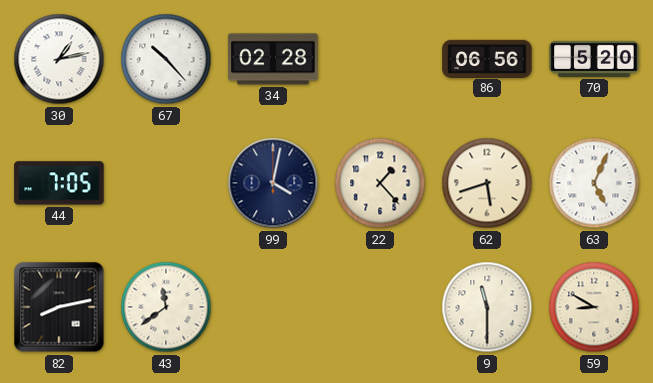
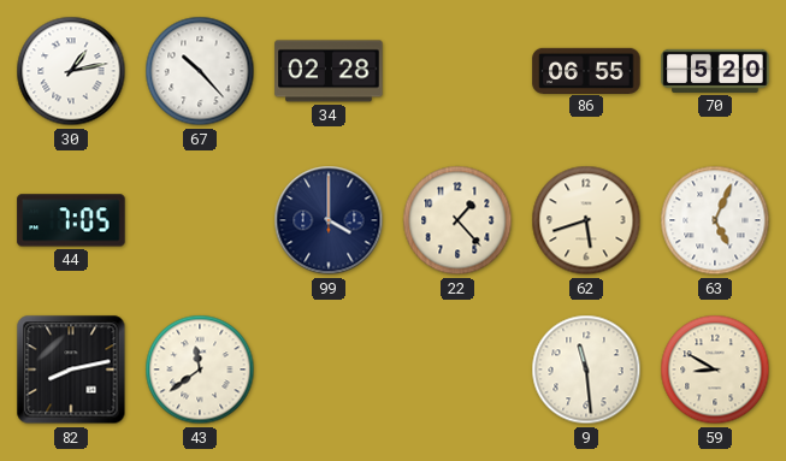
86: 06:56 -> 06:55 (586, 70)
99: 4:02 -> 4:00 (329, 220)
9: 11:30 -> 11:29 (586, 370)
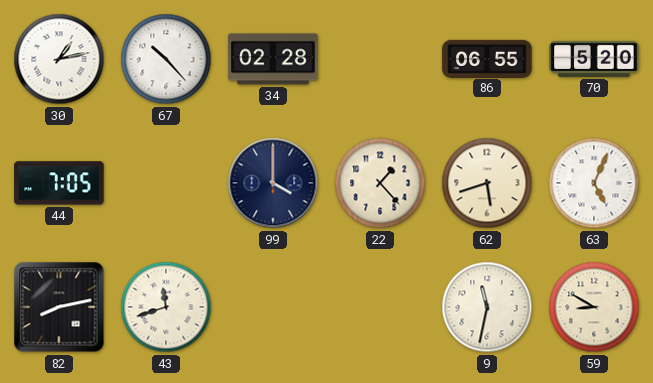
43: 11:39 -> 11:42 (166, 307)
9: 11:29 -> 11:32 (487, 307)
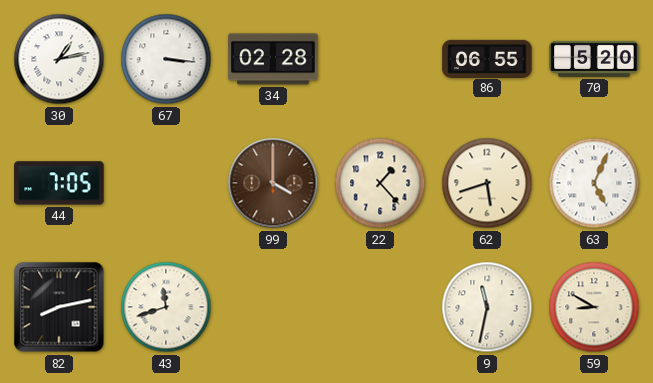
67: 10:23 -> 3:16 (166, 59)
99 dial: navy -> brown (273, 183)
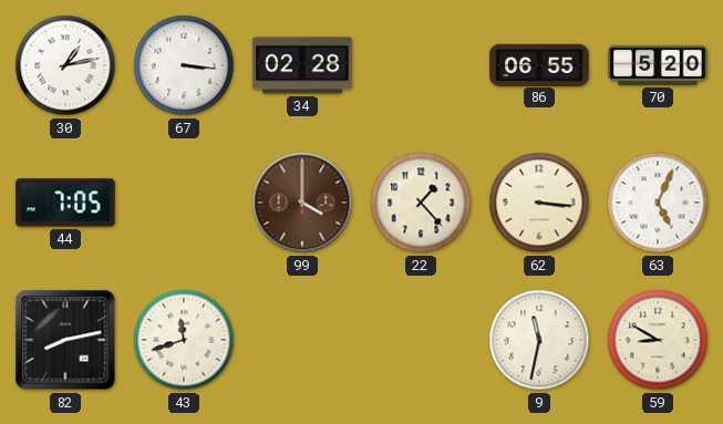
62: 5:42 -> 3:16 (539, 203)
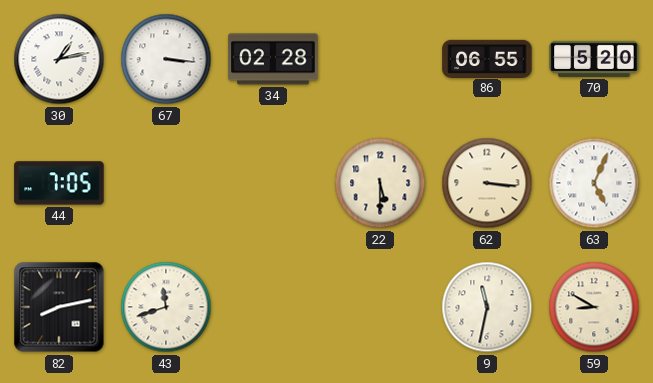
99: 4:00 -> none (302, 203)
22: 1:23 -> 5:30 (380, 183)
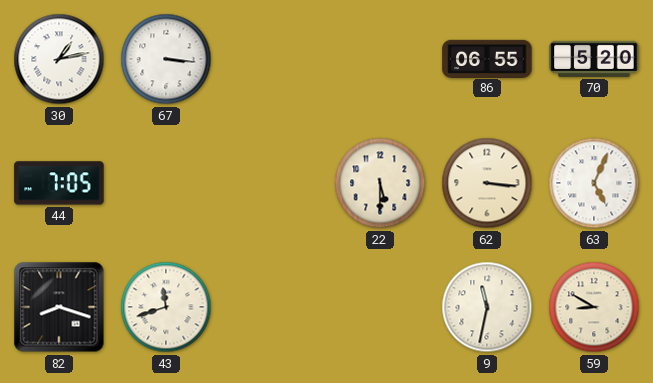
34: 02:28 -> none (273, 59)
82: 8:13 -> 8:18 (59, 307)
